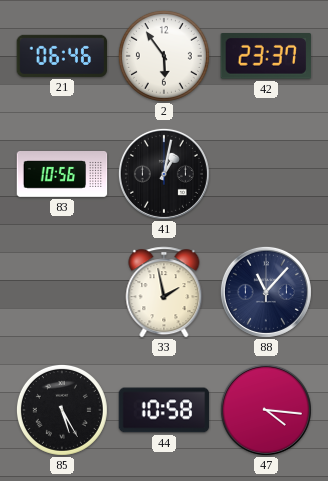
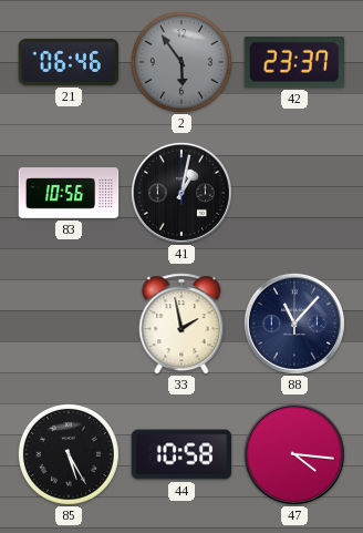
2 dial: white -> grey (181, 62)
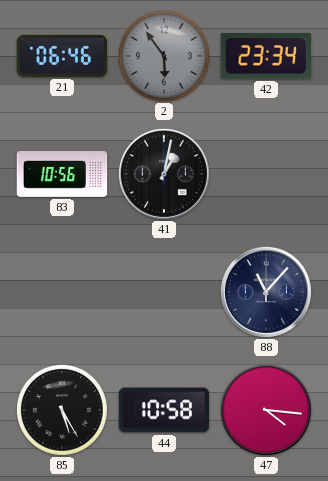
42: 23:37 -> 23:34 (265, 57)
33: 1:58 -> none (181, 324)
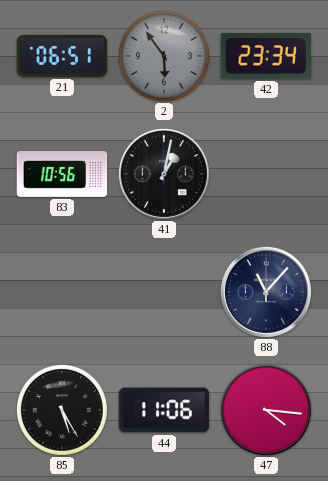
21: 06:46 -> 06:51 (62, 56)
44: 10:58 -> 11:06 (164, 410)
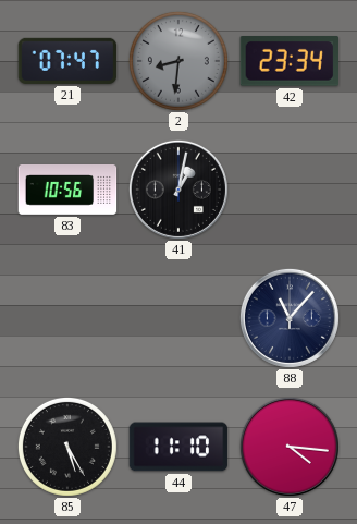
21: 06:51 -> 07:47 (67, 61)
2: 5:54 -> 8:31 (178, 61)
44: 11:06 -> 11:10 (178, 447)
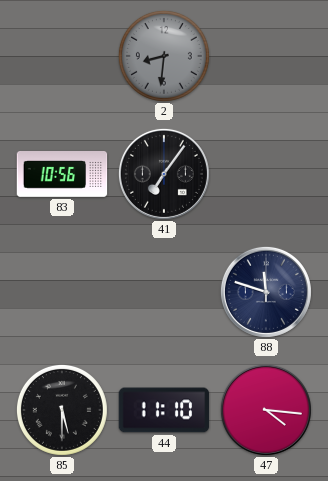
21: 07:47 -> none (67, 61)
42: 23:34 -> none (288, 62)
41: 1:02 -> 7:06 (164, 174)
88: 11:07 -> 11:48 (266, 292)
85: 5:25 -> 5:30 (62, 410)
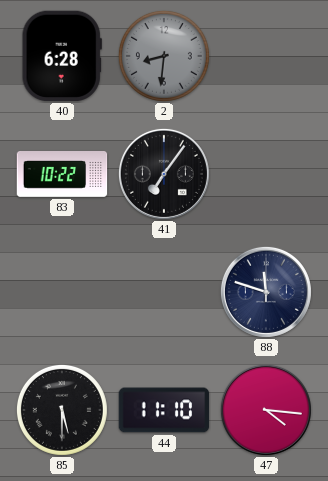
40: none -> 6:28 (62, 56)
83: 10:56 -> 10:22 (62, 175)
